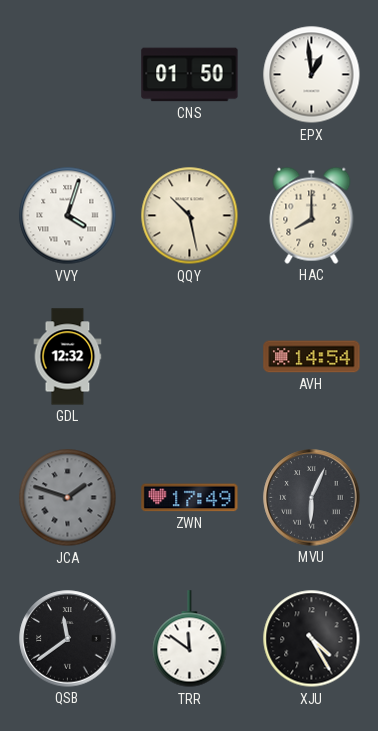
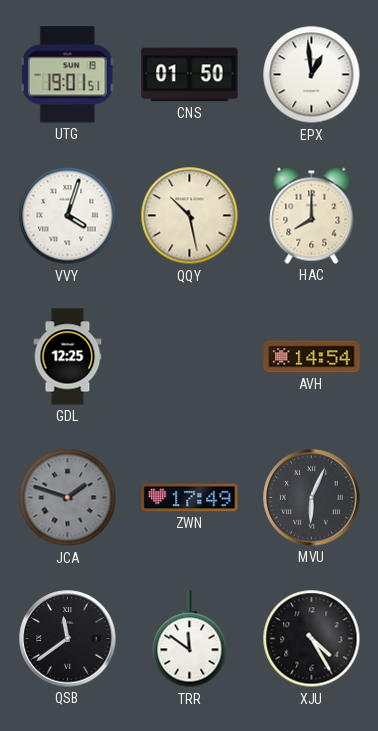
UTG: none -> 19:01 (67, 75)
GDL: 12:32 -> 12:25 (68, 357)
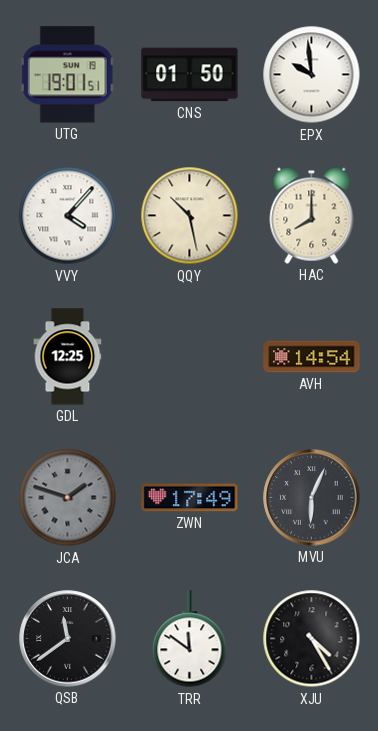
EPX: 12:59 -> 9:59 (312, 75)
VVY: 4:03 -> 4:07 (68, 216)
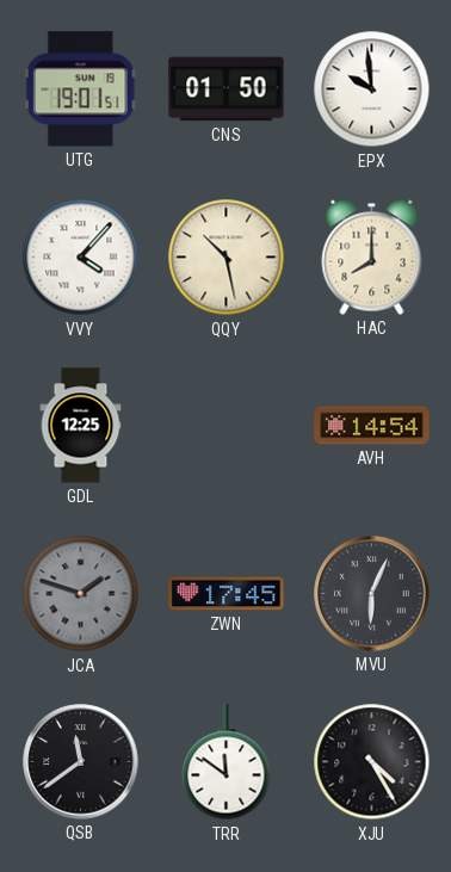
ZWN: 17:49 -> 17:45 (227, 594)
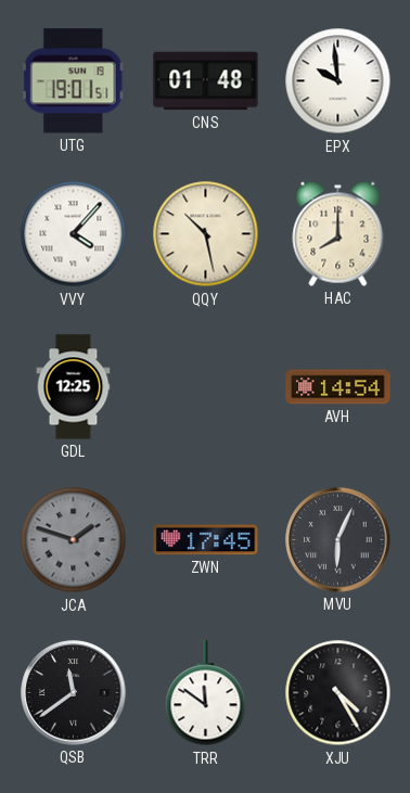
CNS: 01:50 -> 01:48 (206, 81)
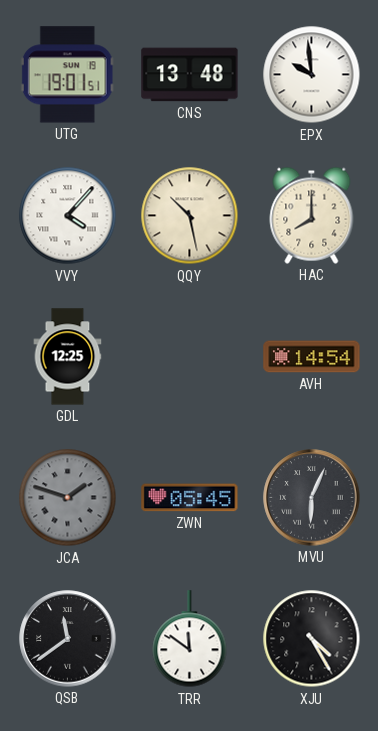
CNS: 01:48 -> 13:48 (190, 75)
ZWN: 17:45 -> 05:45 (190, 498)
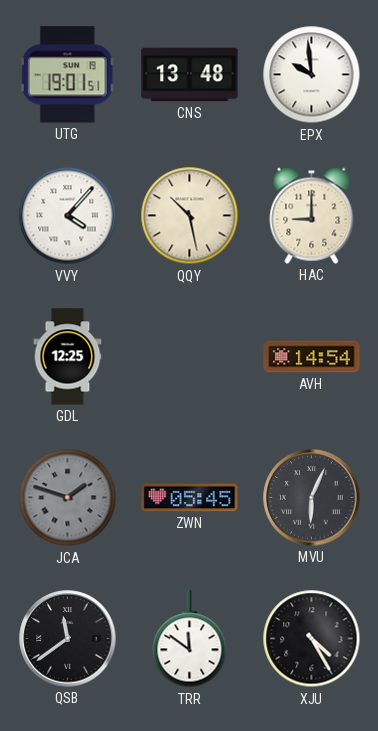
HAC: 8:00 -> 9:00 (312, 215)
